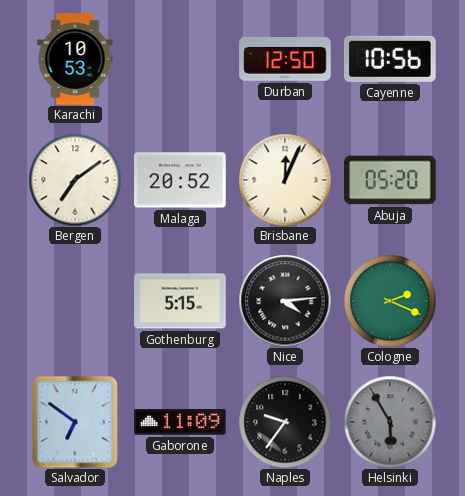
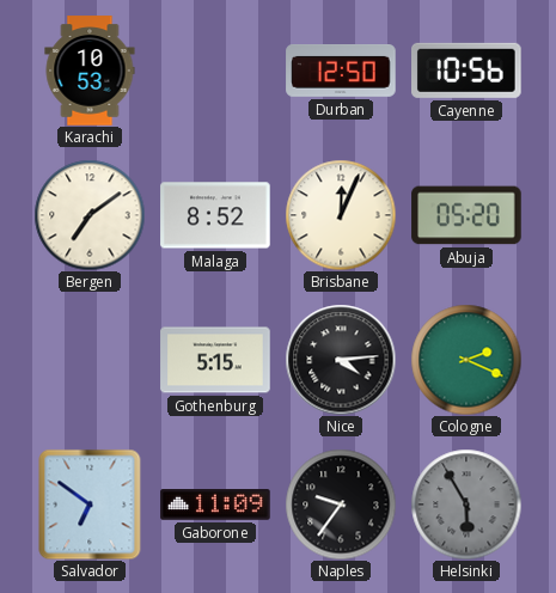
Malaga: 20:52 -> 8:52 (215, 215)
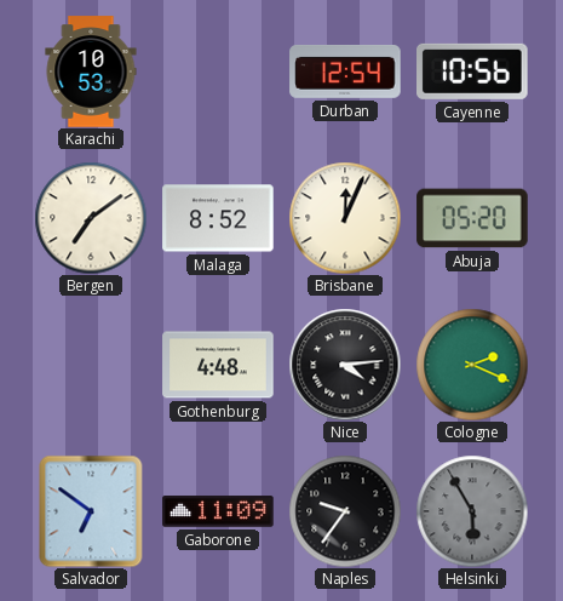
Durban: 12:50 -> 12:54 (345, 73)
Gothenburg: 5:15 -> 4:48 (218, 365)
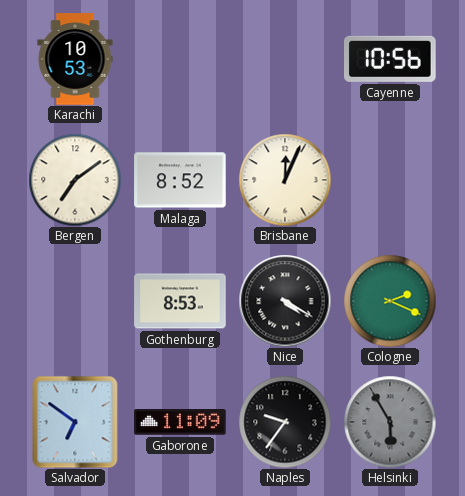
Durban: 12:54 -> none (345, 73)
Abuja: 05:20 -> none (472, 218)
Gothenburg: 4:48 -> 8:53 (180, 301)
Nice: 4:14 -> 4:20 (285, 301)
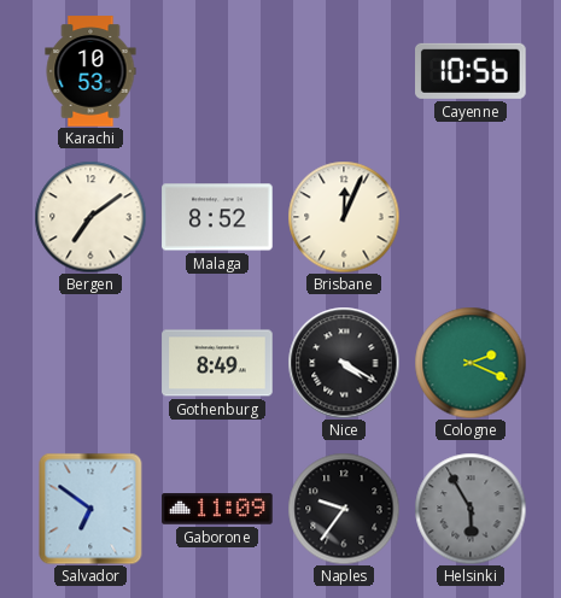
Gothenburg: 8:53 -> 8:49 (217, 363)
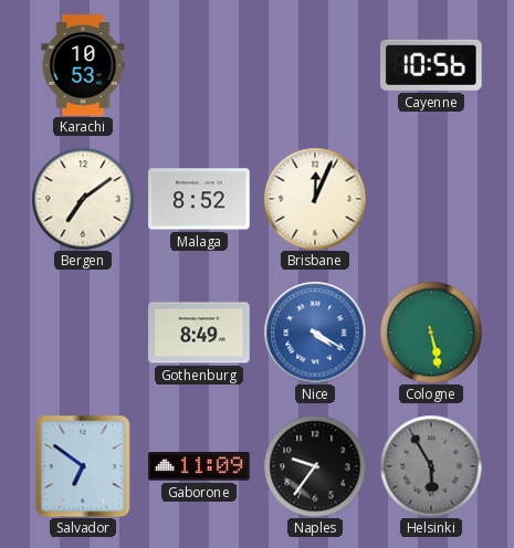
Nice dial: black -> blue (315, 333)
Cologne: 2:19 -> 5:28 (431, 333)
